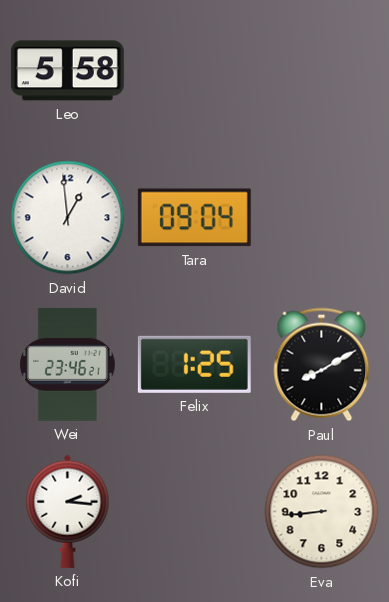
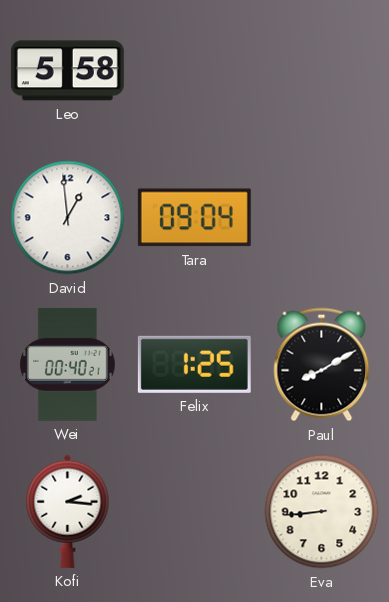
Wei: 23:46 -> 00:40 (68, 364)
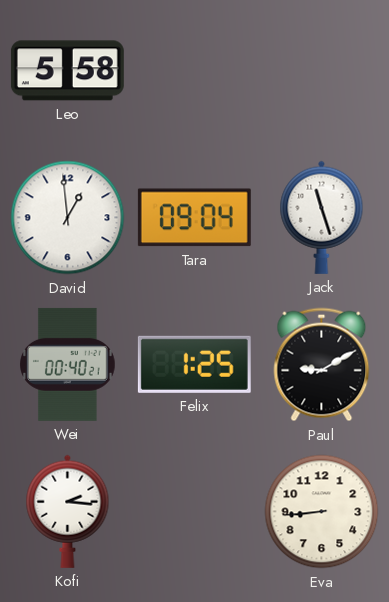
Jack: none -> 11:27 (322, 217)
Paul: 8:10 -> 9:10 (322, 365)
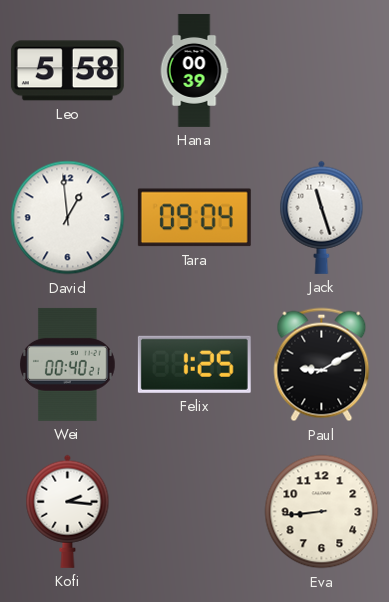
Hana: none -> 00:39 (194, 70)
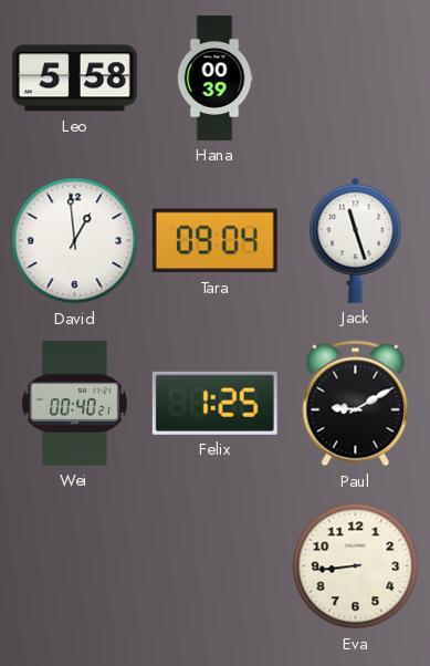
Kofi: 2:16 -> none (68, 511)
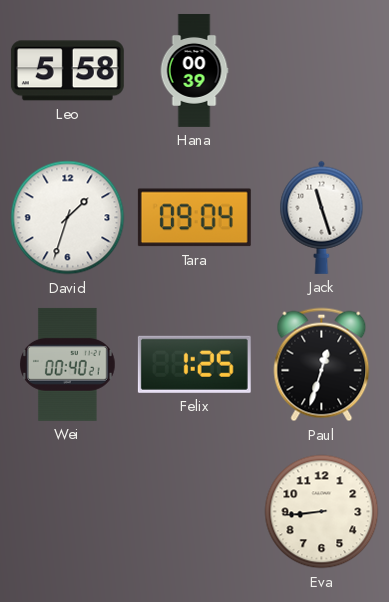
David: 12:59 -> 1:33 (68, 218)
Paul: 9:10 -> 12:33 (322, 365)
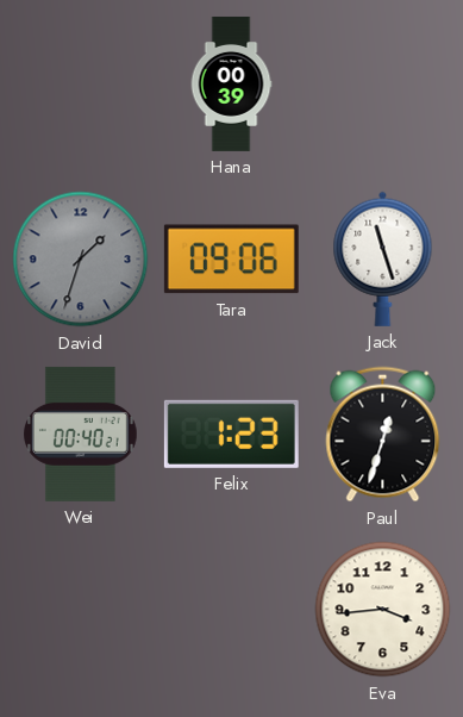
Leo: 5:58 -> none (67, 71)
David dial: white -> grey (81, 260)
Tara: 09:04 -> 09:06 (231, 260)
Felix: 1:25 -> 1:23 (231, 434)
Eva: 8:44 -> 3:44 (383, 610)
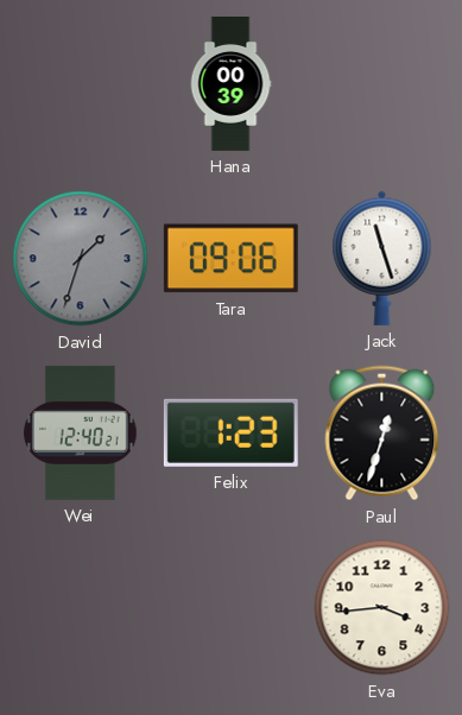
Wei: 00:40 -> 12:40 (81, 432)
